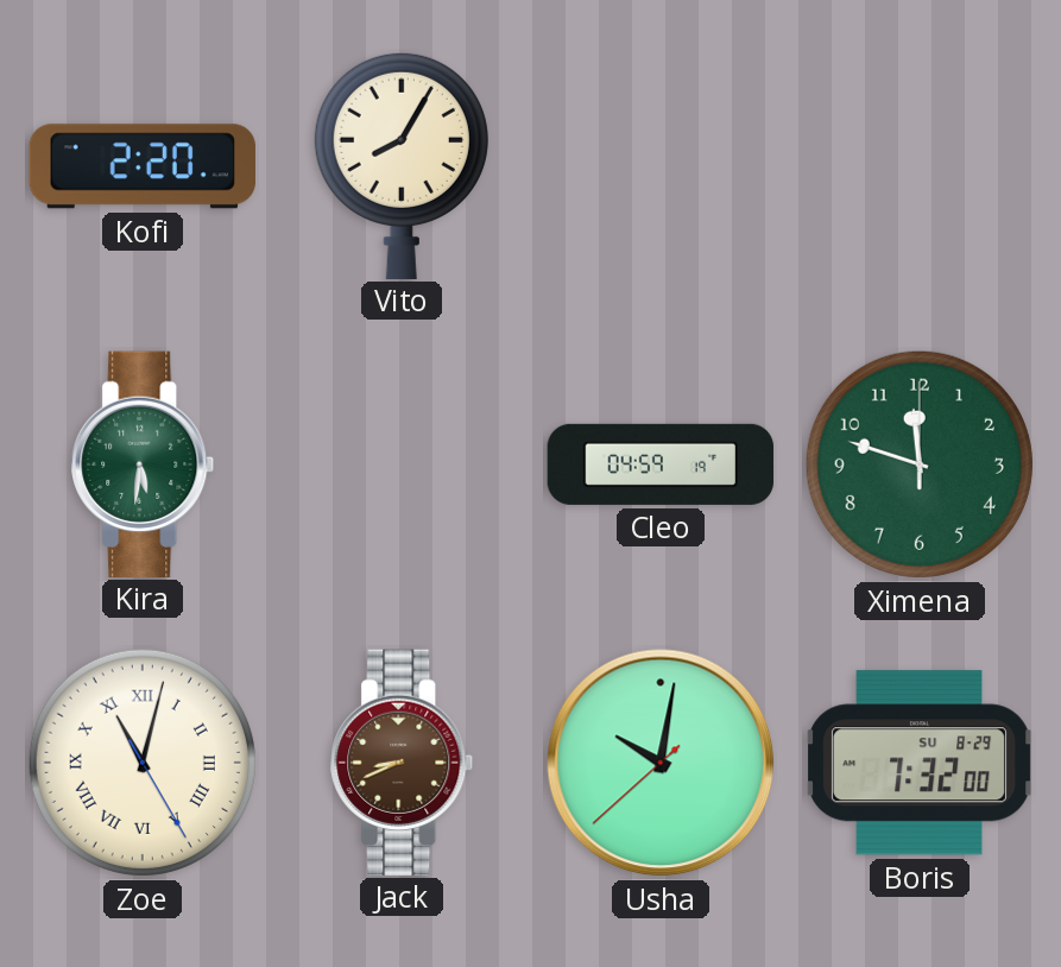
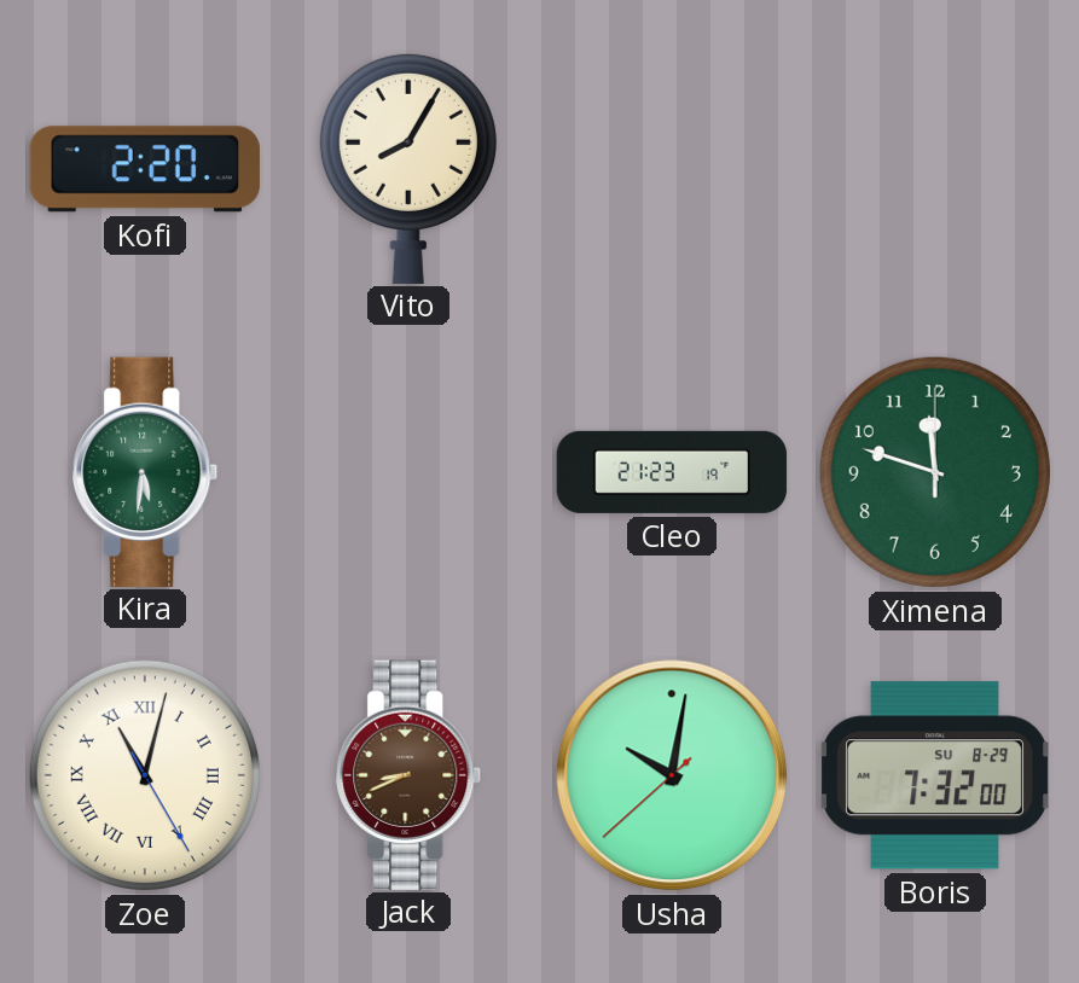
Cleo: 04:59 -> 21:23 (672, 472)
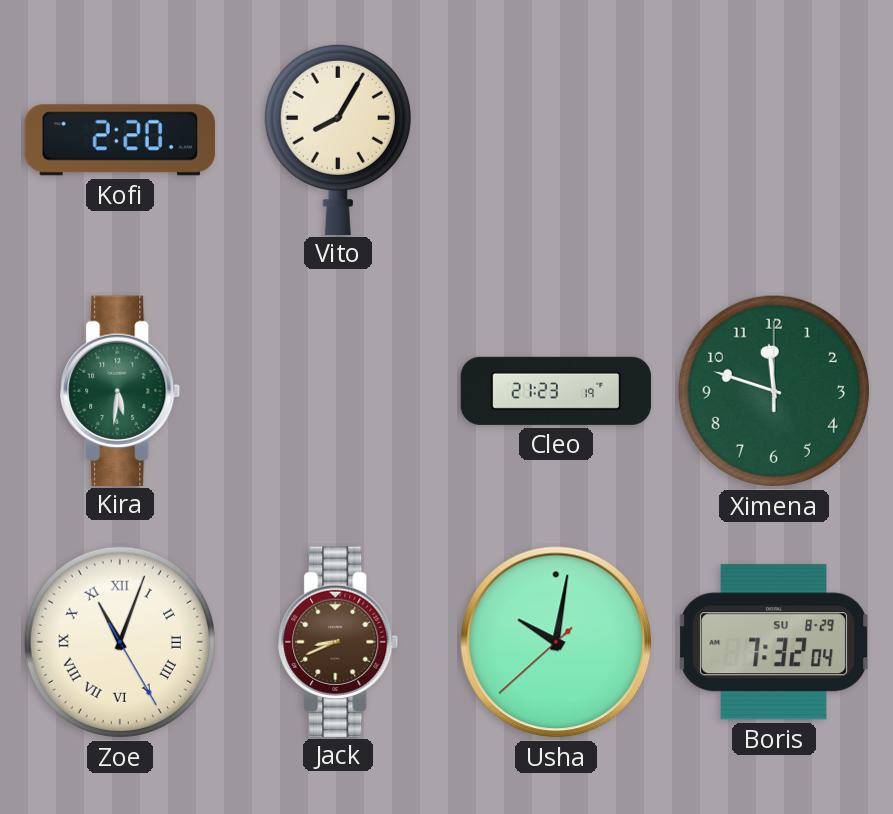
Zoe: 11:02 -> 11:03 (120, 642)
Boris: 7:32:00 -> 7:32:04 (774, 642)
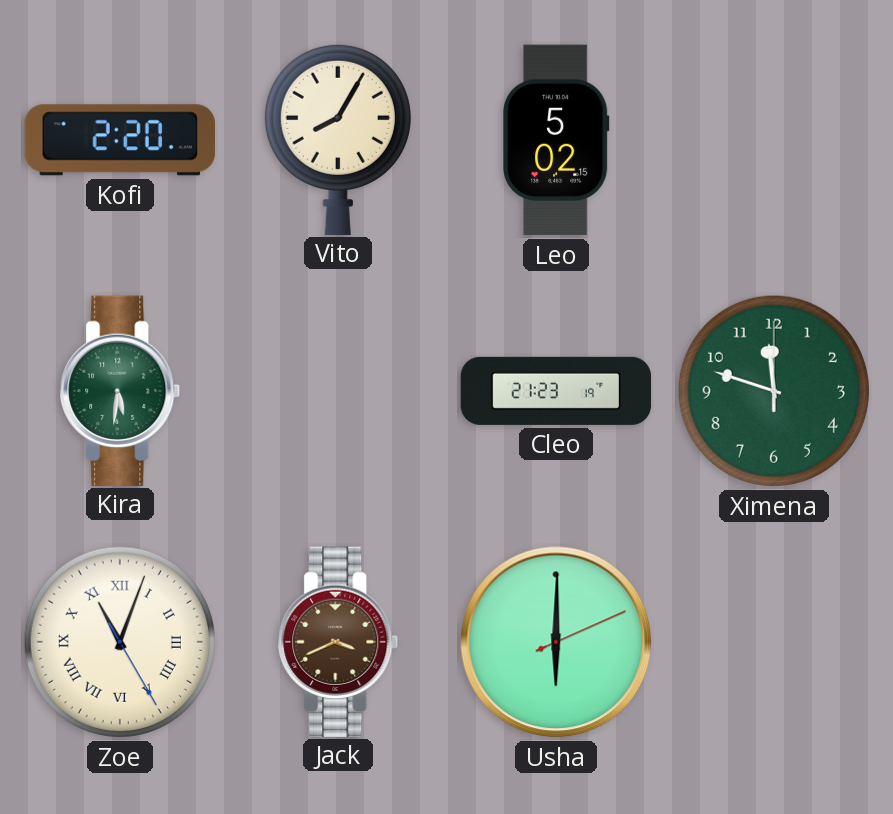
Leo: none -> 5:02 (557, 140)
Jack: 8:41 -> 3:41 (338, 641)
Usha: 10:01 -> 6:00 (556, 642)
Boris: 7:32 -> none (774, 642)
